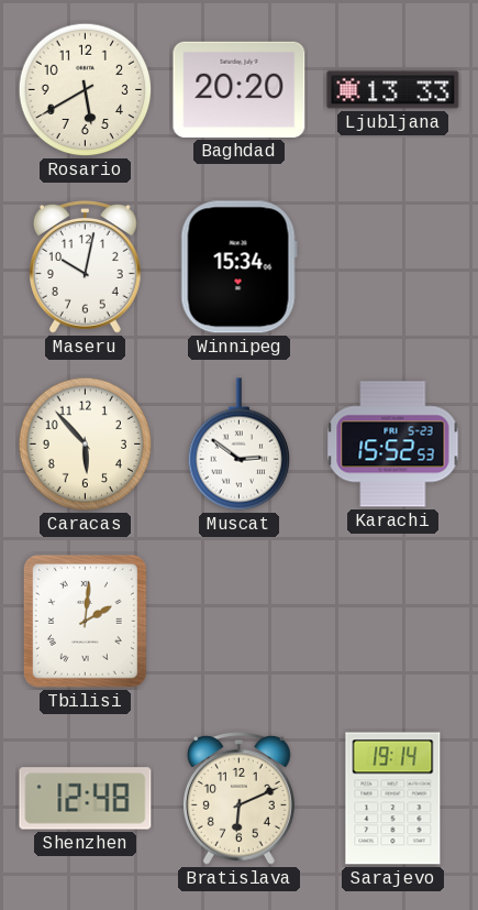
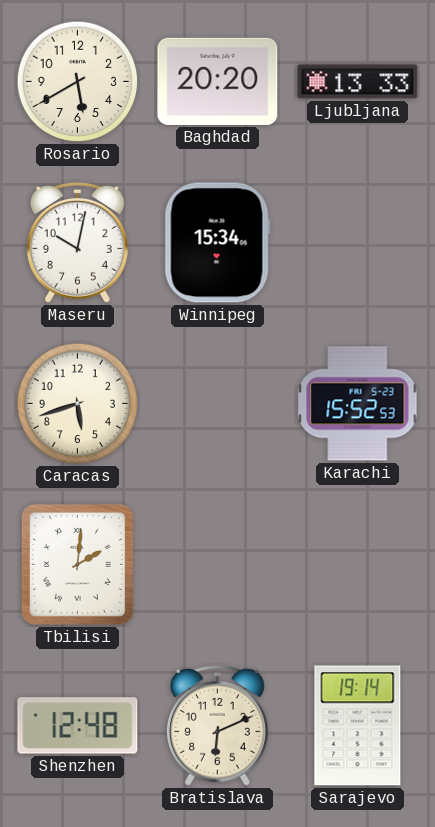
Caracas: 5:53 -> 5:42 (78, 404)
Muscat: 2:51 -> none (238, 445)
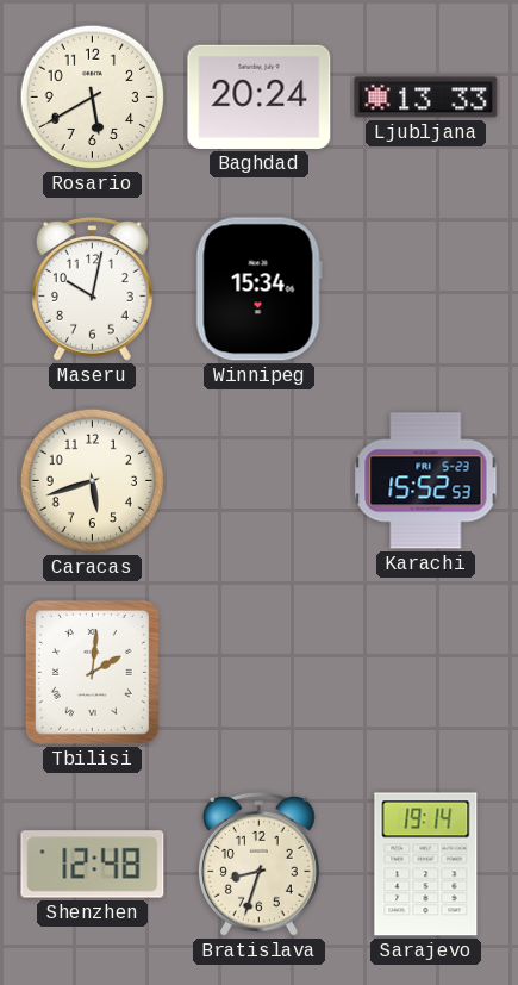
Baghdad: 20:20 -> 20:24 (260, 96)
Bratislava: 6:11 -> 8:33 (258, 865)
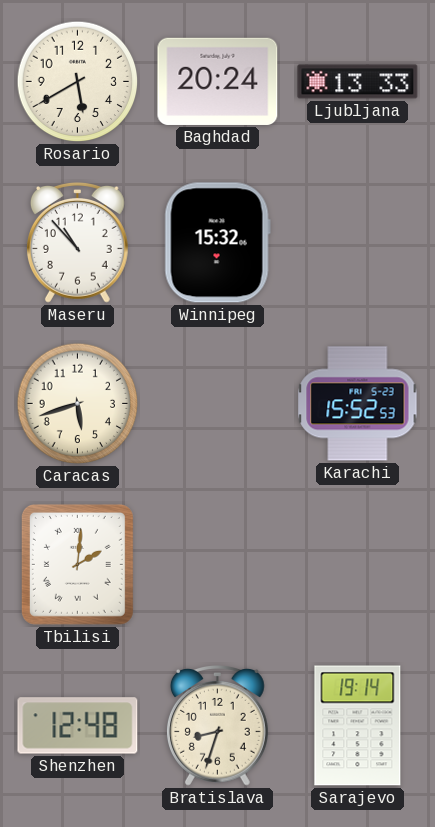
Maseru: 10:02 -> 10:53 (77, 243)
Winnipeg: 15:34 -> 15:32 (217, 243)
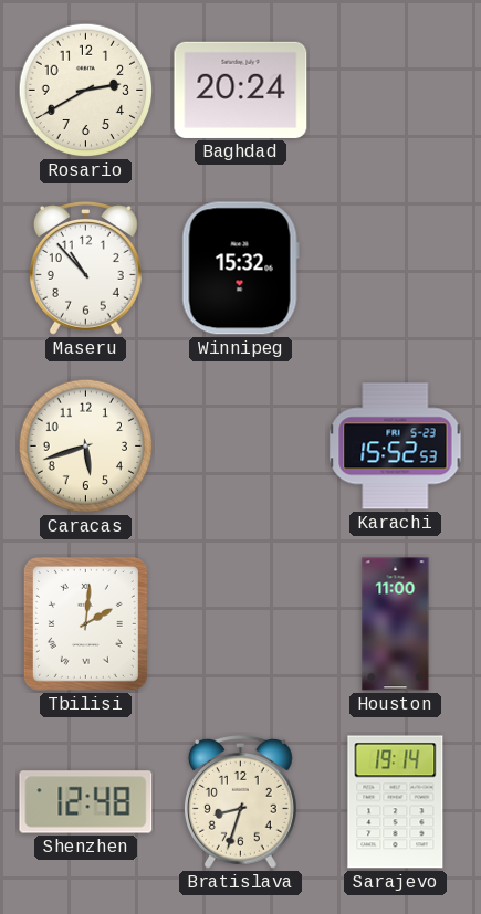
Rosario: 5:40 -> 2:40 (86, 91)
Ljubljana: 13:33 -> none (358, 82)
Houston: none -> 11:00 (396, 624)
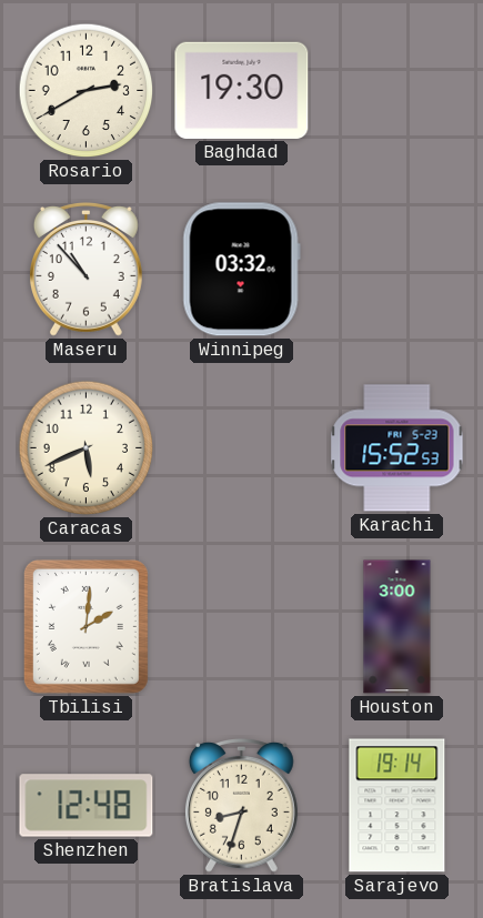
Baghdad: 20:24 -> 19:30 (242, 90)
Winnipeg: 15:32 -> 03:32 (241, 270)
Caracas: 5:42 -> 5:41 (87, 448)
Houston: 11:00 -> 3:00 (398, 627)
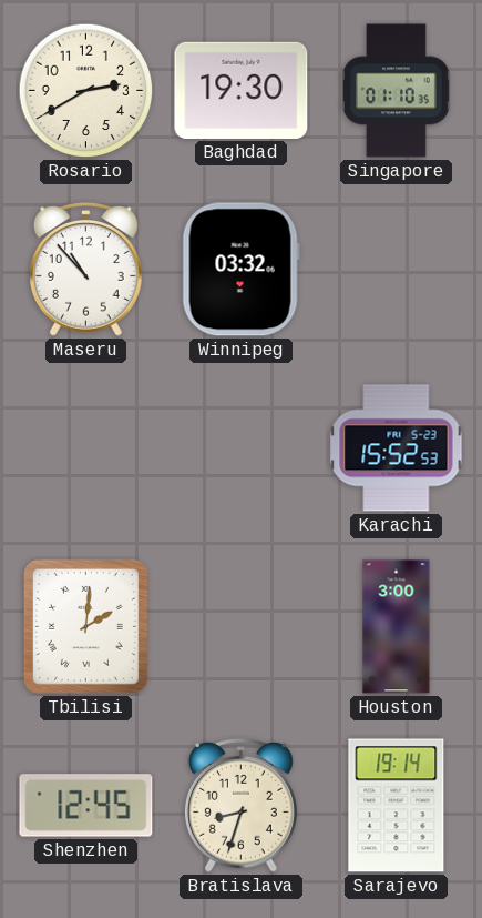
Singapore: none -> 01:10 (396, 91)
Caracas: 5:41 -> none (87, 448)
Shenzhen: 12:48 -> 12:45 (86, 806)
